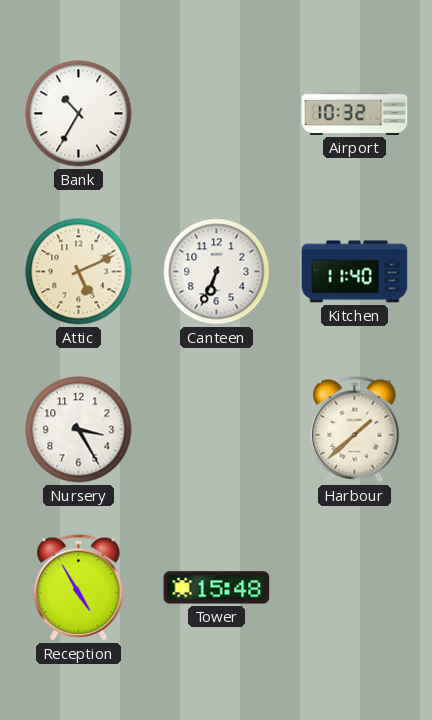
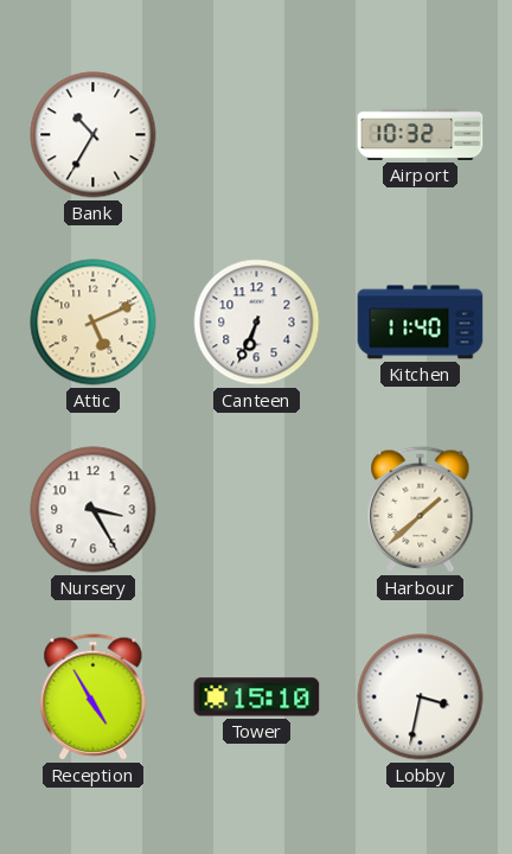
Tower: 15:48 -> 15:10 (257, 697)
Lobby: none -> 3:32 (421, 697)
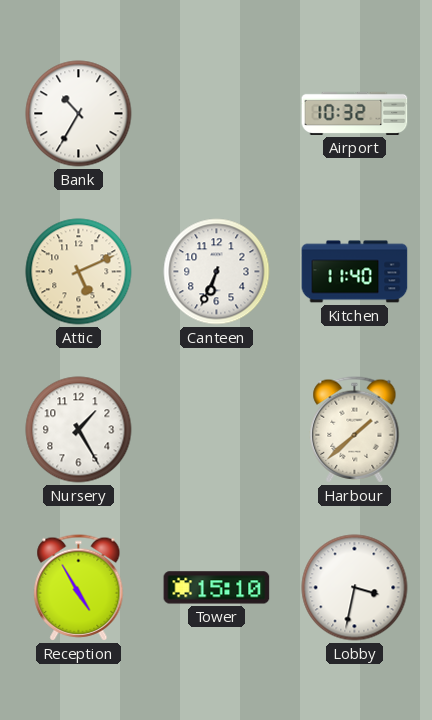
Nursery: 3:25 -> 1:25 (79, 430)
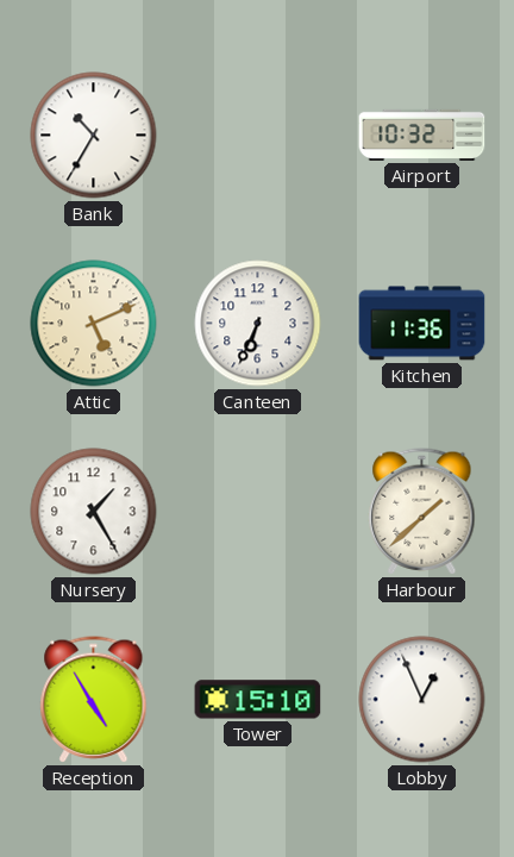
Kitchen: 11:40 -> 11:36 (422, 324)
Lobby: 3:32 -> 12:56 (422, 700)
